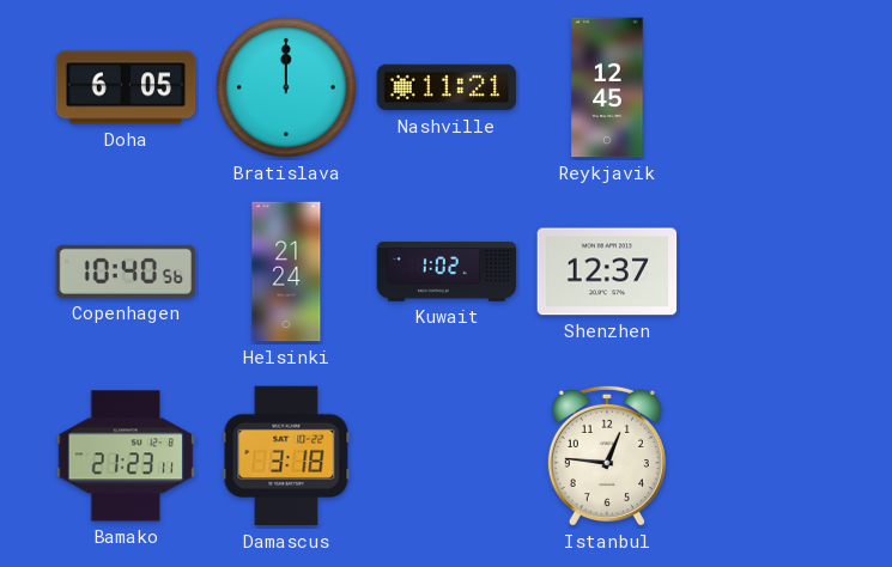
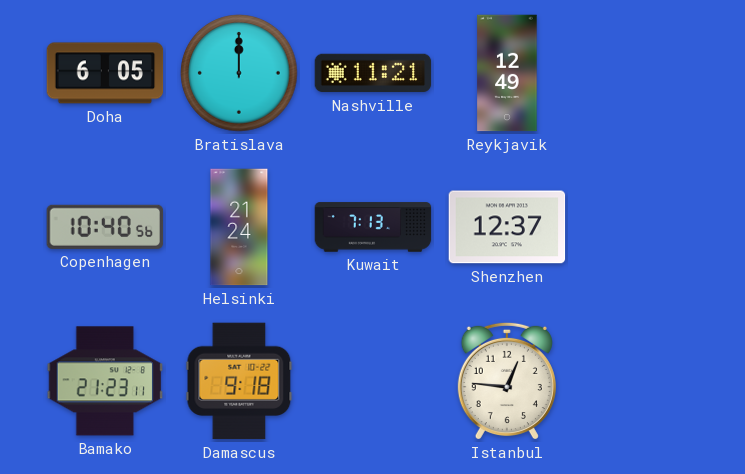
Reykjavik: 12:45 -> 12:49 (507, 73)
Kuwait: 1:02 -> 7:13 (373, 227)
Damascus: 3:18 -> 9:18 (239, 381)
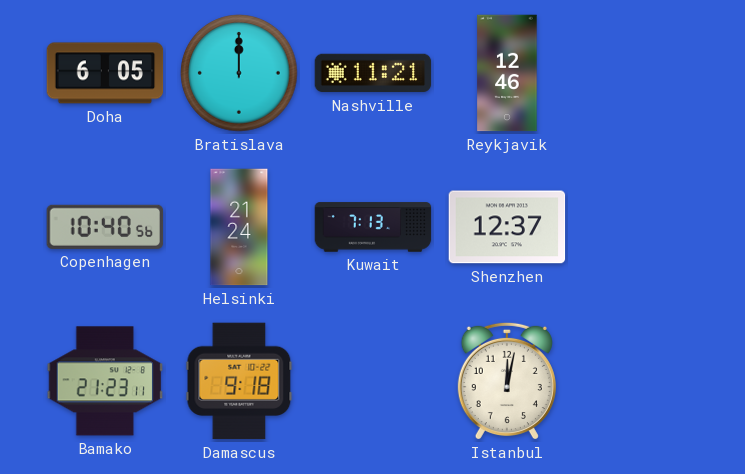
Reykjavik: 12:49 -> 12:46 (507, 73)
Istanbul: 12:46 -> 12:02 (507, 381)
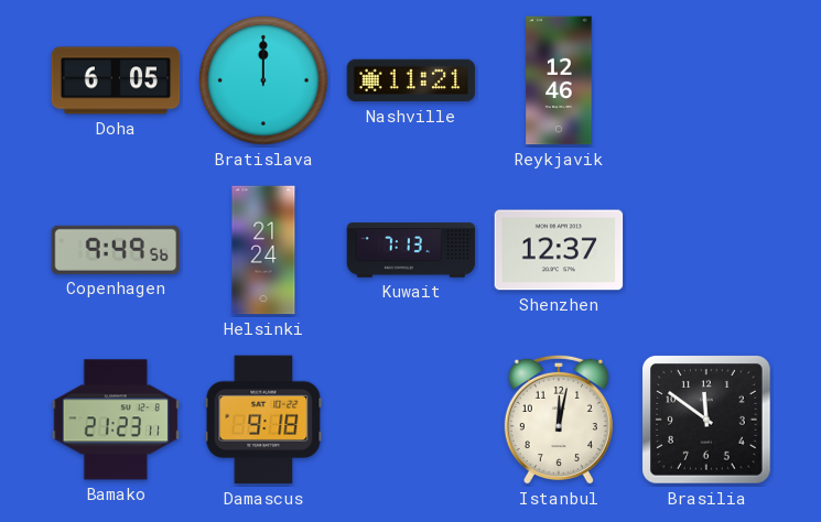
Copenhagen: 10:40 -> 9:49 (116, 250)
Brasilia: none -> 11:51 (706, 420)
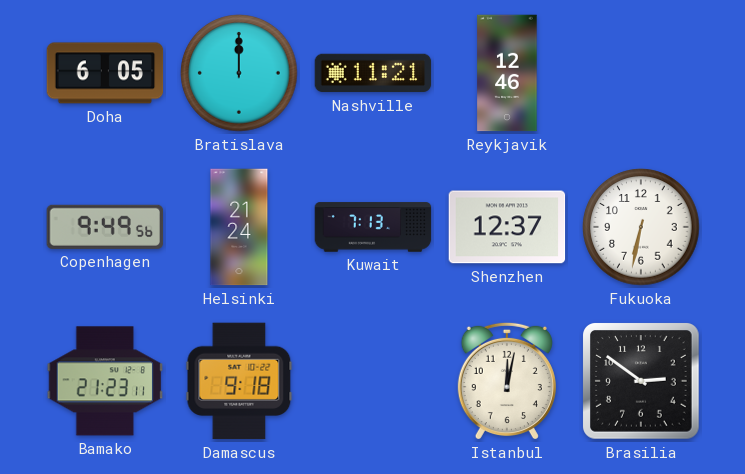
Fukuoka: none -> 6:32 (641, 227)
Brasilia: 11:51 -> 2:51 (641, 381)
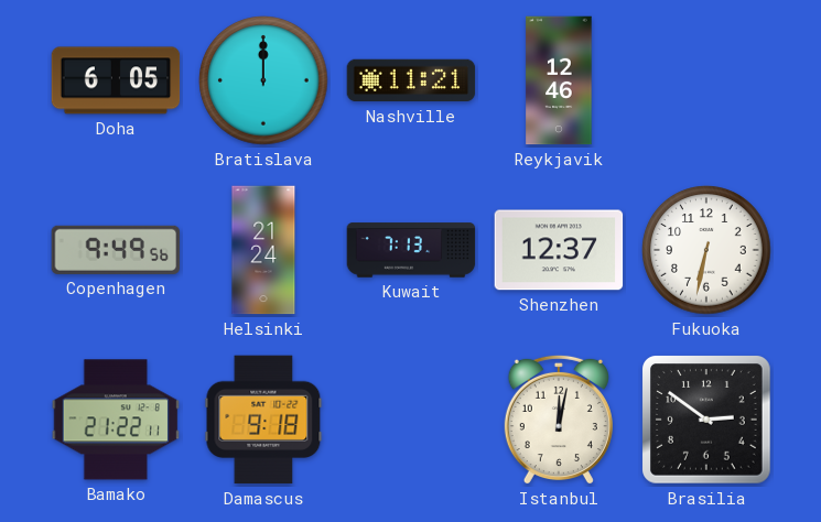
Bamako: 21:23 -> 21:22 (116, 420)
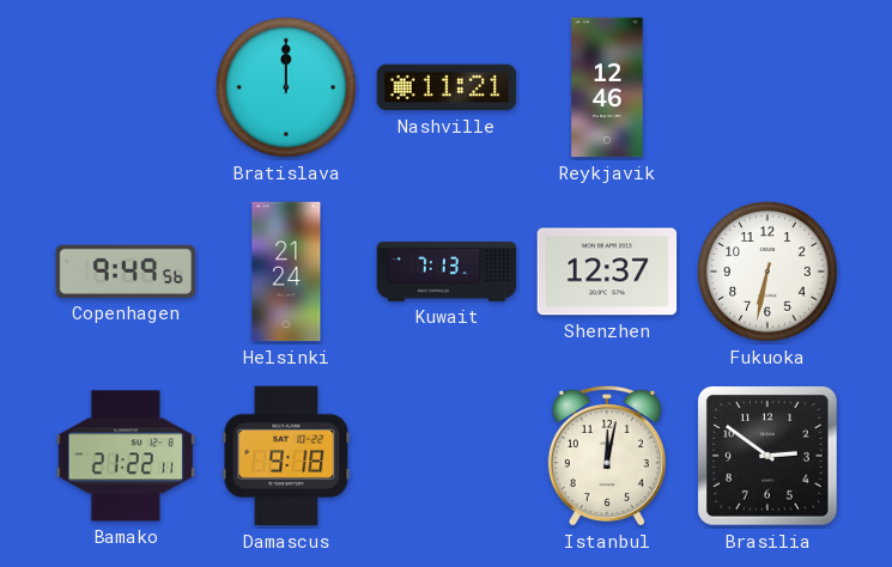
Doha: 6:05 -> none (116, 80)
